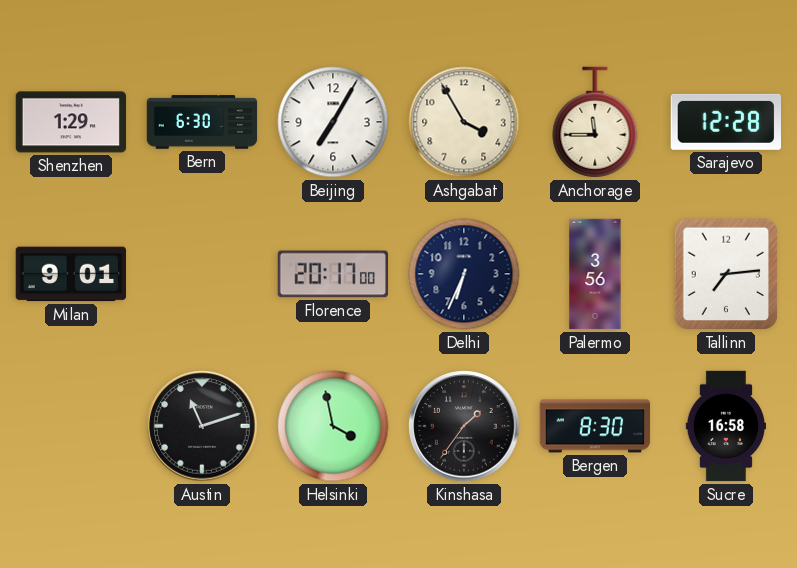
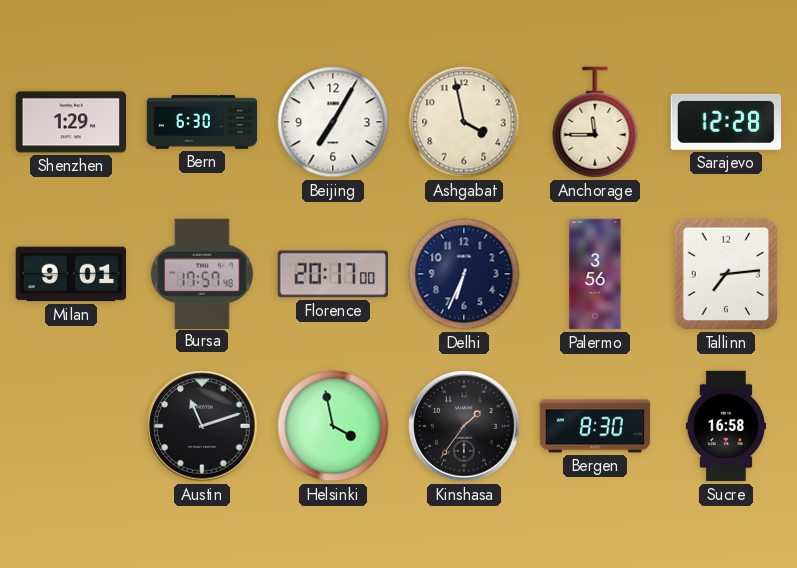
Ashgabat: 3:55 -> 3:58 (464, 122)
Bursa: none -> 17:57 (202, 273)
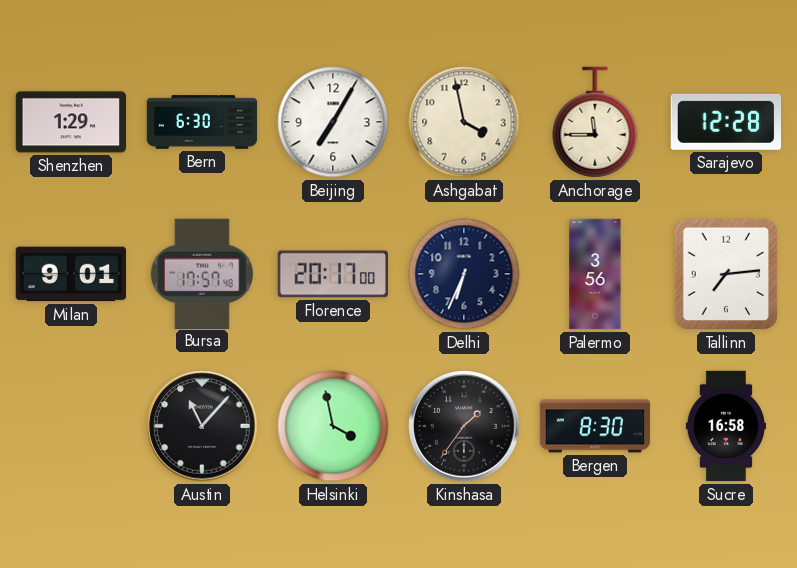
Austin: 11:12 -> 11:07 (202, 426)
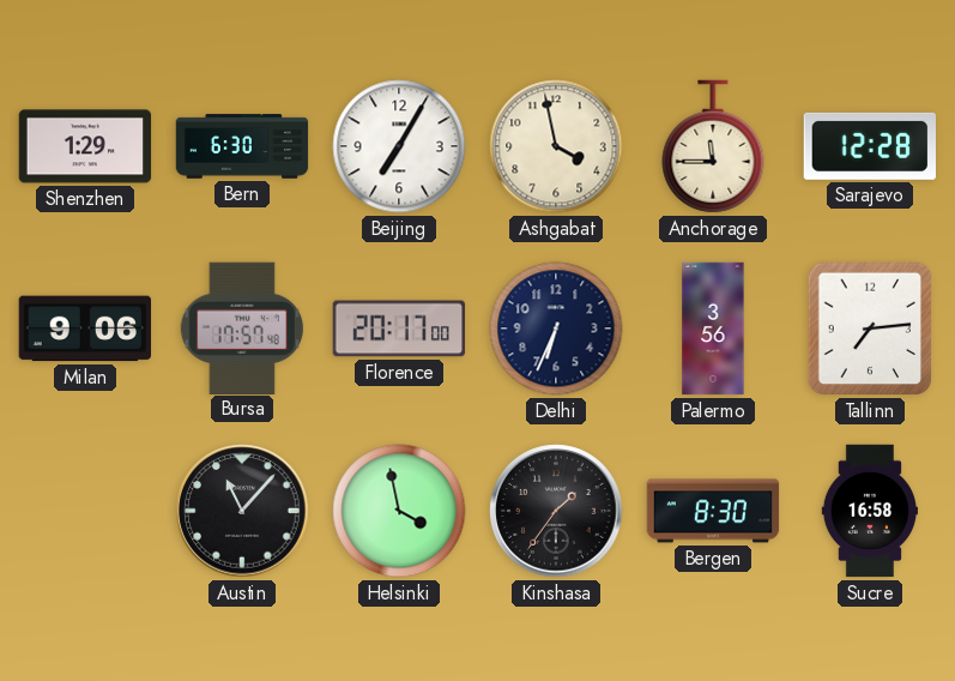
Milan: 9:01 -> 9:06 (84, 329)
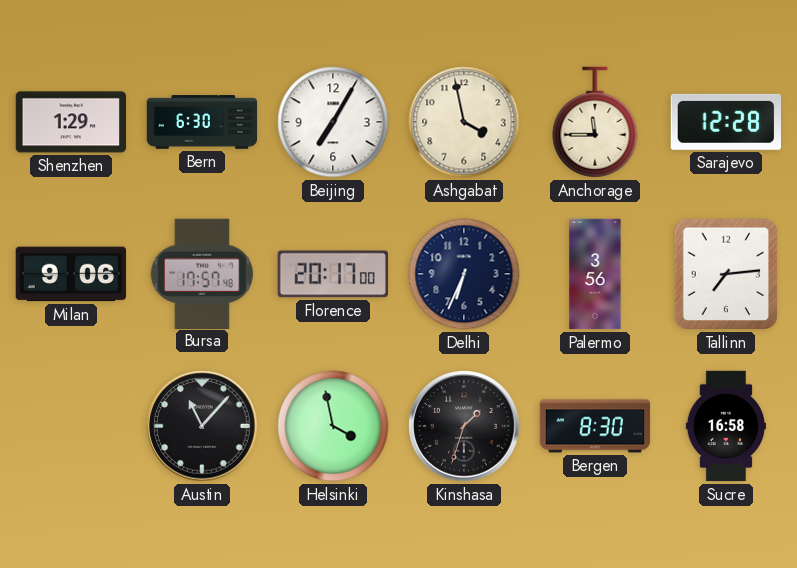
Kinshasa: 1:36 -> 1:33 (464, 426)
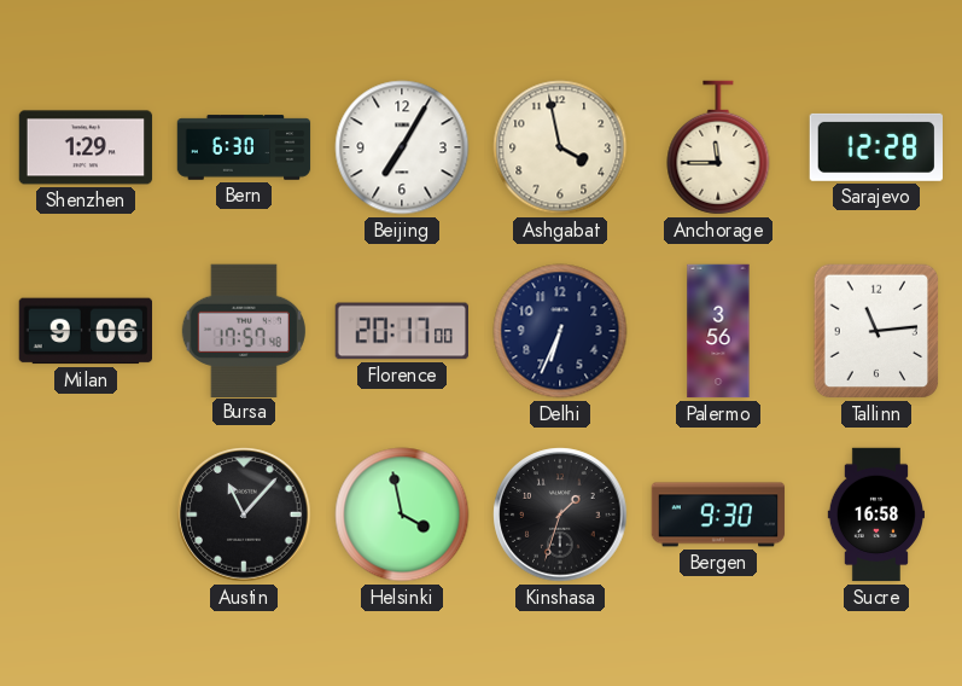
Tallinn: 7:14 -> 11:14 (876, 331)
Bergen: 8:30 -> 9:30 (718, 514)
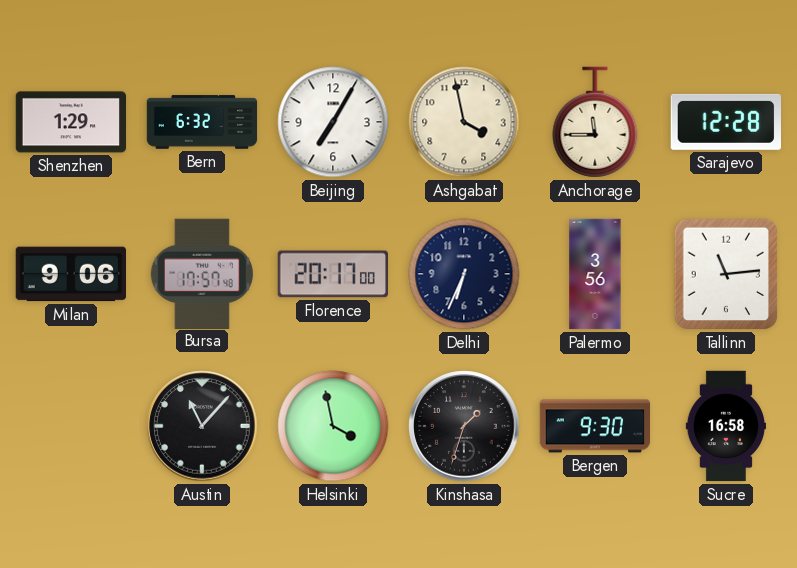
Bern: 6:30 -> 6:32 (202, 122)
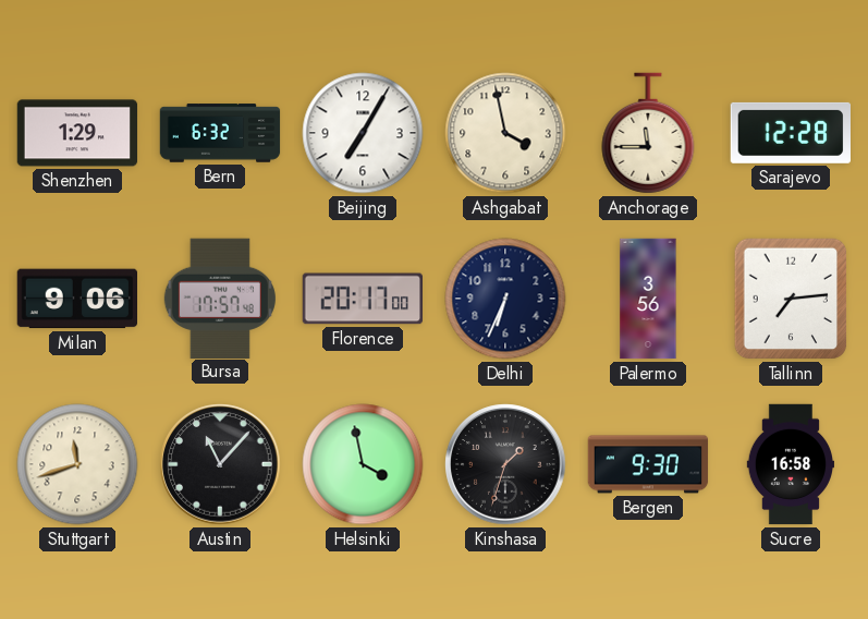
Tallinn: 11:14 -> 7:14 (791, 299)
Stuttgart: none -> 11:42 (77, 464)
